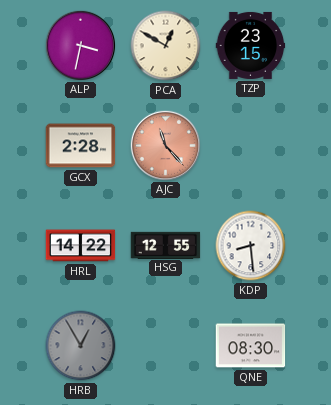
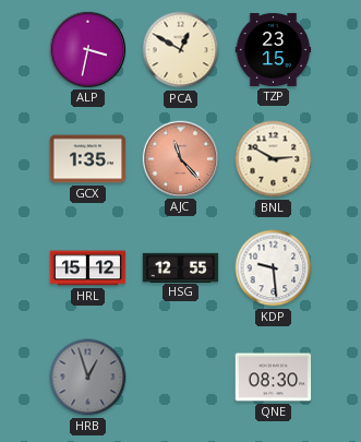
GCX: 2:28 -> 1:35 (88, 159)
BNL: none -> 2:50 (274, 159)
HRL: 14:22 -> 15:12 (88, 268)
KDP: 8:29 -> 9:29 (274, 268)
HRB: 12:55 -> 12:57 (88, 378)
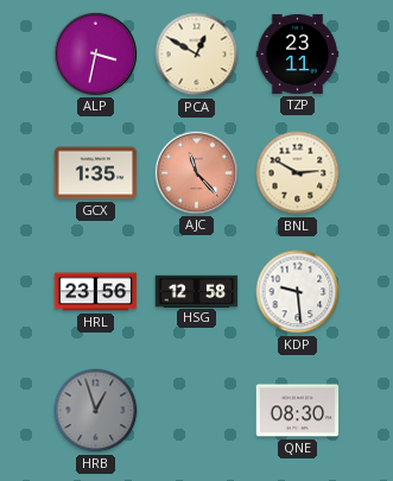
TZP: 23:15 -> 23:11 (298, 53)
HRL: 15:12 -> 23:56 (96, 292)
HSG: 12:55 -> 12:58 (197, 291)
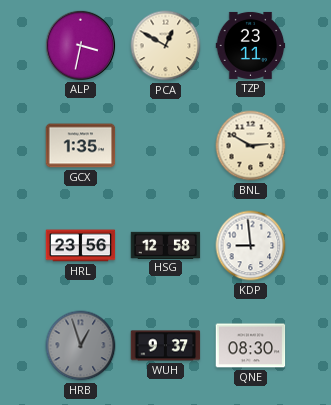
AJC: 11:23 -> none (196, 172)
KDP: 9:29 -> 8:59 (251, 246)
WUH: none -> 9:37 (166, 346)
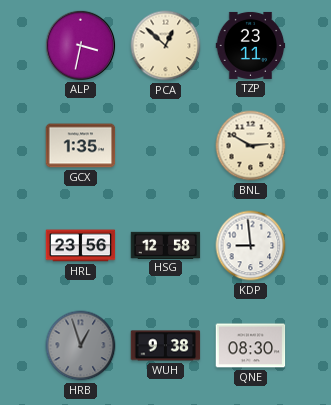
PCA: 12:50 -> 12:52 (166, 46)
WUH: 9:37 -> 9:38 (166, 346)
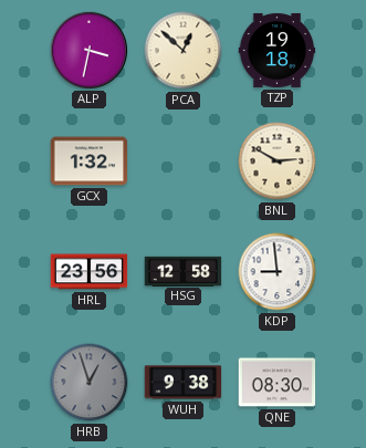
TZP: 23:11 -> 19:18 (278, 50)
GCX: 1:35 -> 1:32 (90, 162)
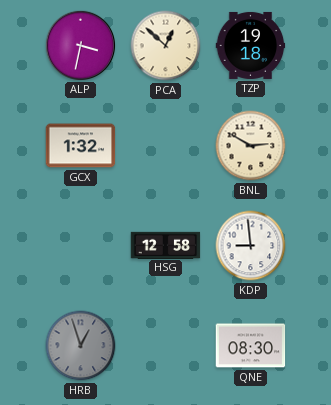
HRL: 23:56 -> none (90, 272)
WUH: 9:38 -> none (184, 383)
